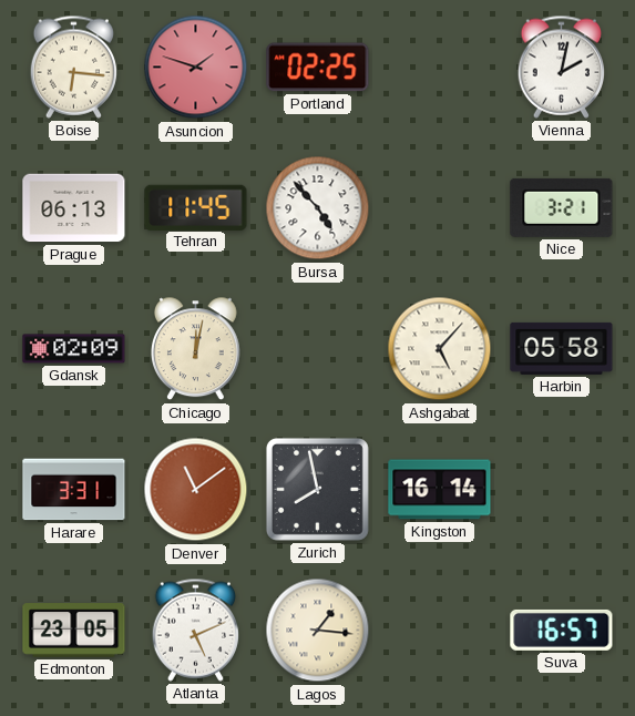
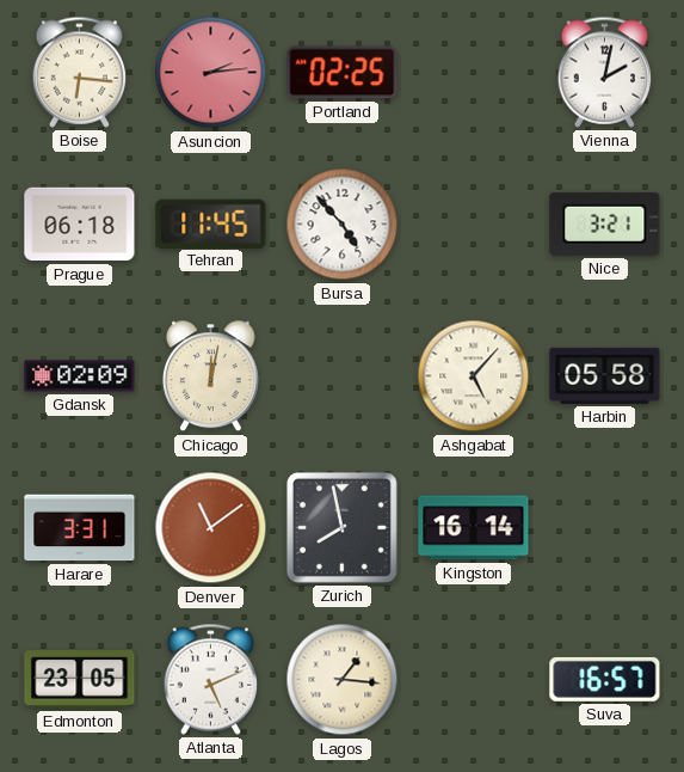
Asuncion: 1:48 -> 2:14 (211, 73)
Prague: 06:13 -> 06:18 (80, 225)
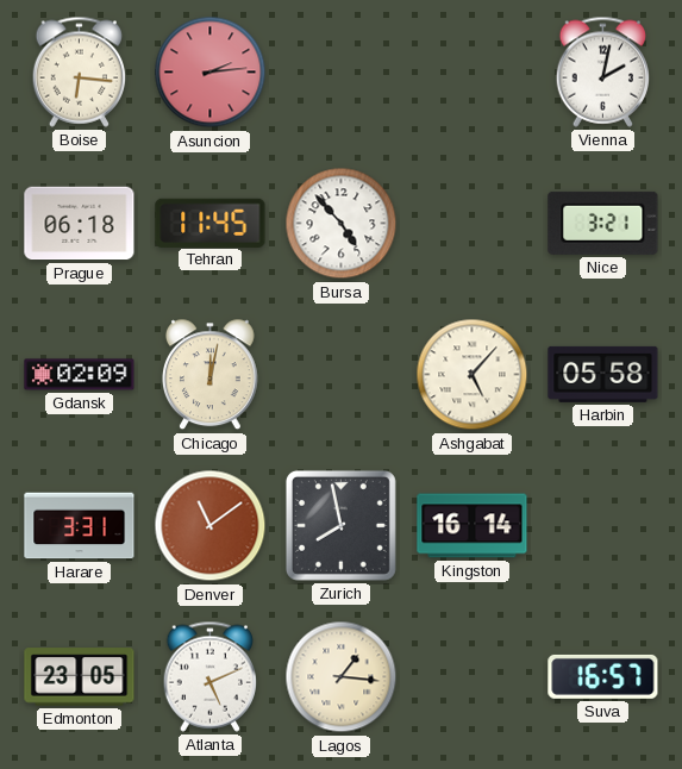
Portland: 02:25 -> none (343, 73)
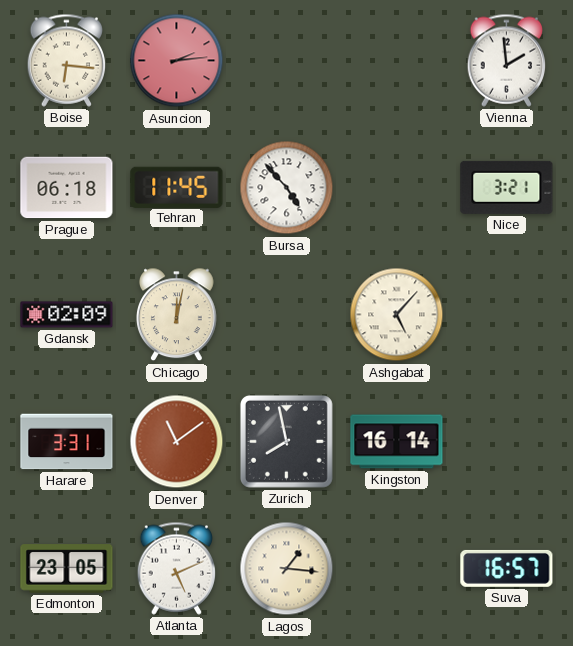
Vienna: 2:02 -> 1:59 (507, 60)
Harbin: 05:58 -> none (603, 374)
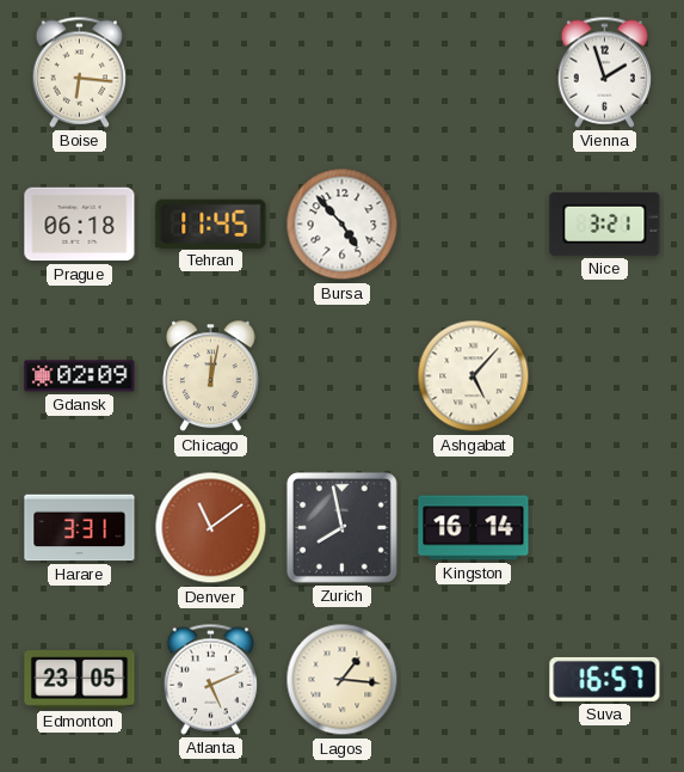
Asuncion: 2:14 -> none (177, 61)
Vienna: 1:59 -> 1:57 (605, 72)
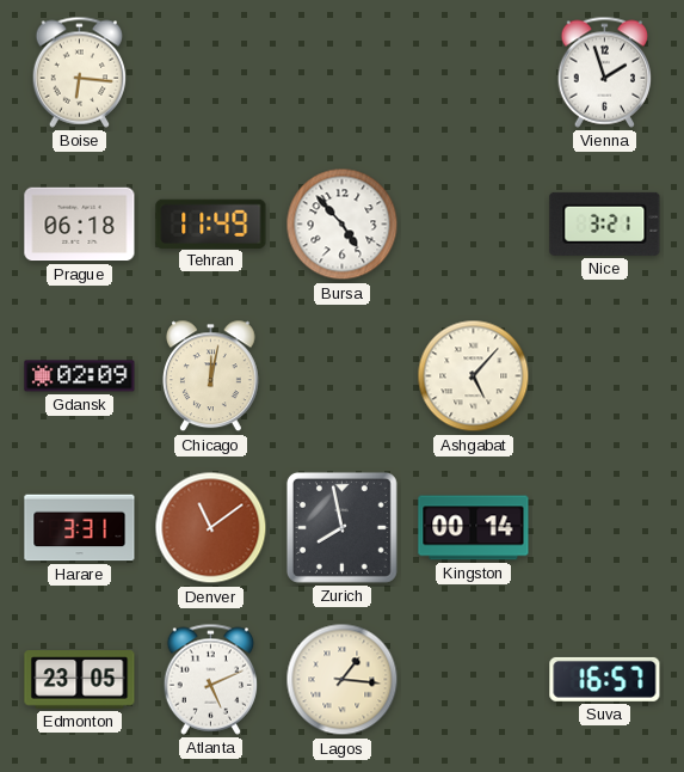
Tehran: 11:45 -> 11:49 (211, 223)
Kingston: 16:14 -> 00:14 (474, 528)
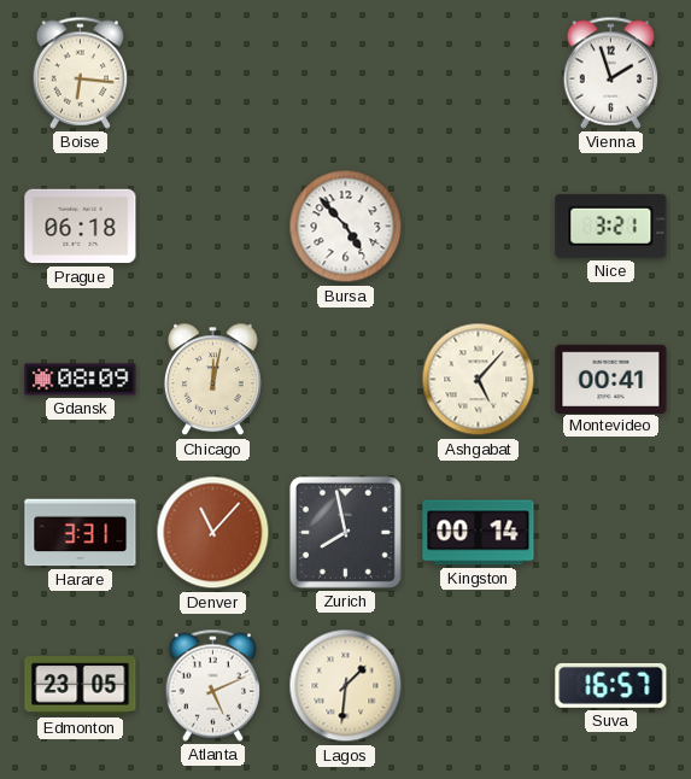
Tehran: 11:49 -> none (211, 223)
Gdansk: 02:09 -> 08:09 (81, 380)
Montevideo: none -> 00:41 (611, 379)
Denver: 11:09 -> 11:07 (213, 533)
Lagos: 1:16 -> 1:31 (346, 686)
